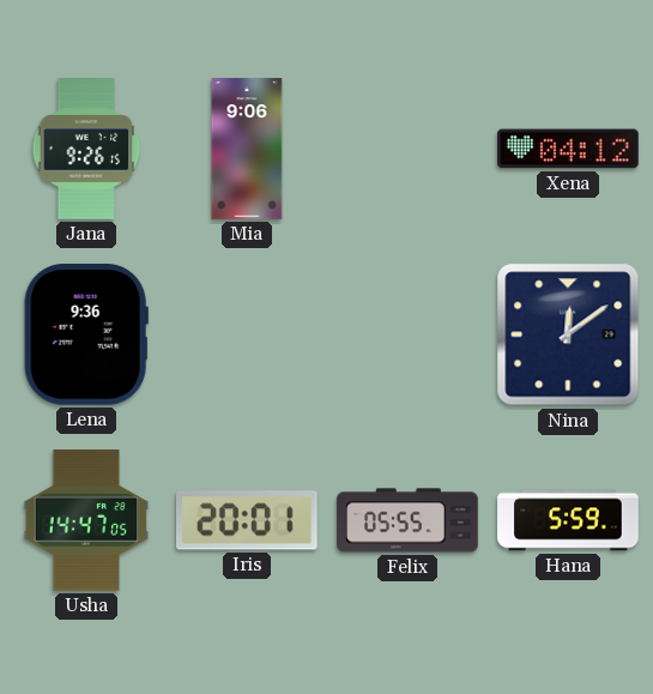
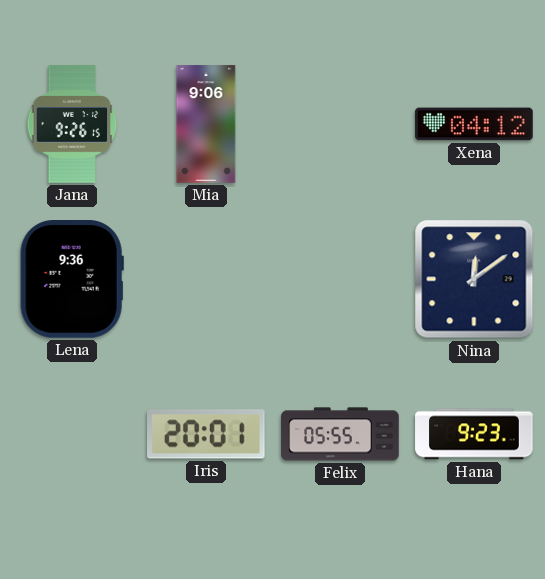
Usha: 14:47 -> none (86, 520)
Hana: 5:59 -> 9:23 (474, 434)
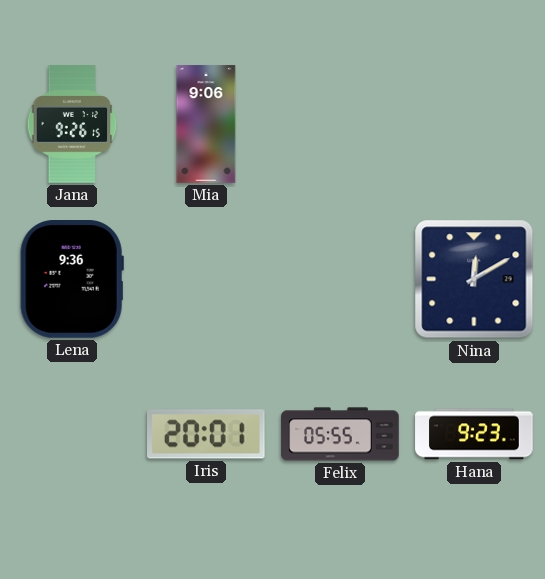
Xena: 04:12 -> none (474, 124)
Nina: 12:09 -> 12:10 (474, 279)
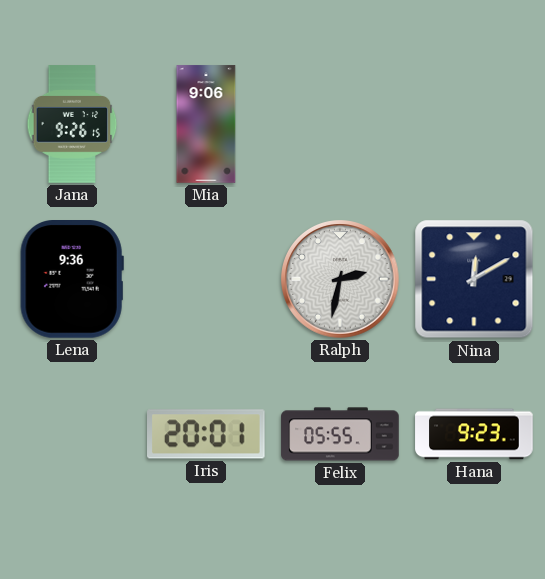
Ralph: none -> 2:32 (340, 279)
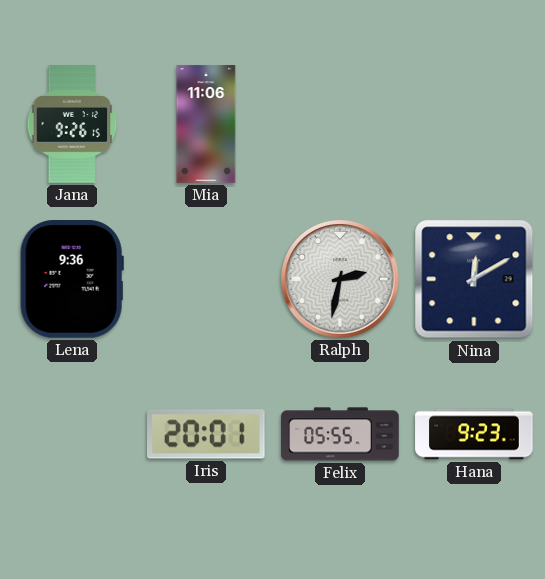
Mia: 9:06 -> 11:06 (206, 124)
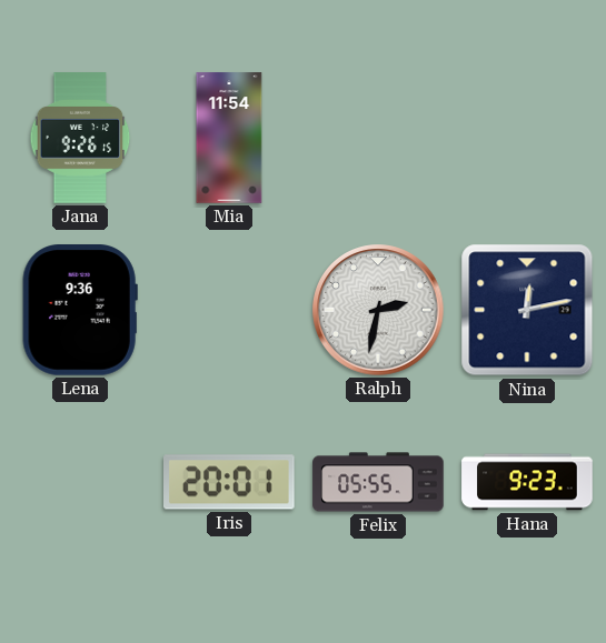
Mia: 11:06 -> 11:54 (229, 138)
Nina: 12:10 -> 12:13 (527, 310)
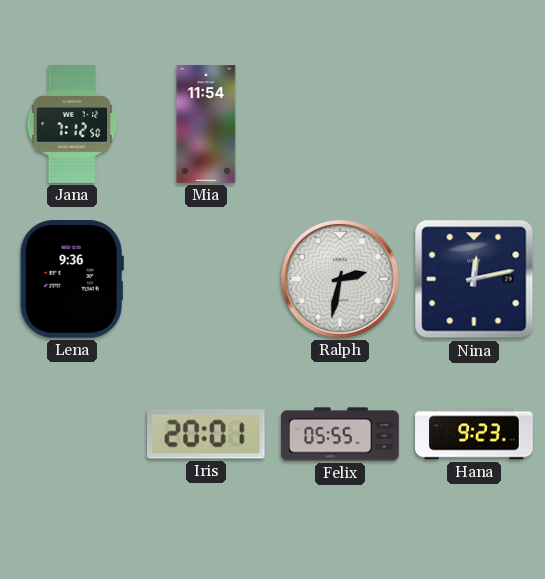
Jana: 9:26 -> 7:12 (72, 124)
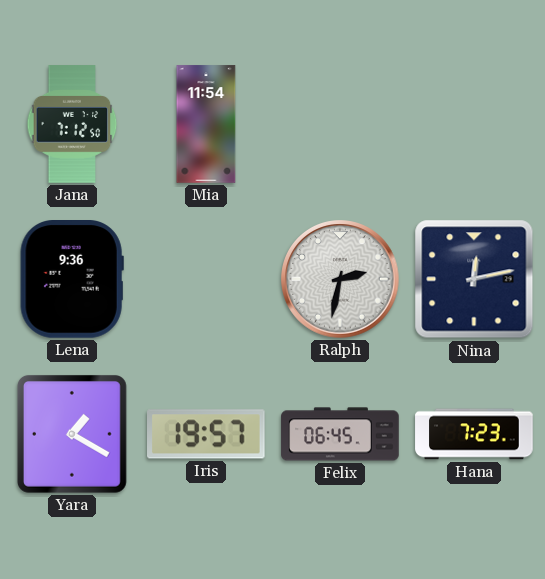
Yara: none -> 1:20 (72, 434)
Iris: 20:01 -> 19:57 (207, 434)
Felix: 05:55 -> 06:45 (340, 434)
Hana: 9:23 -> 7:23 (474, 434)
